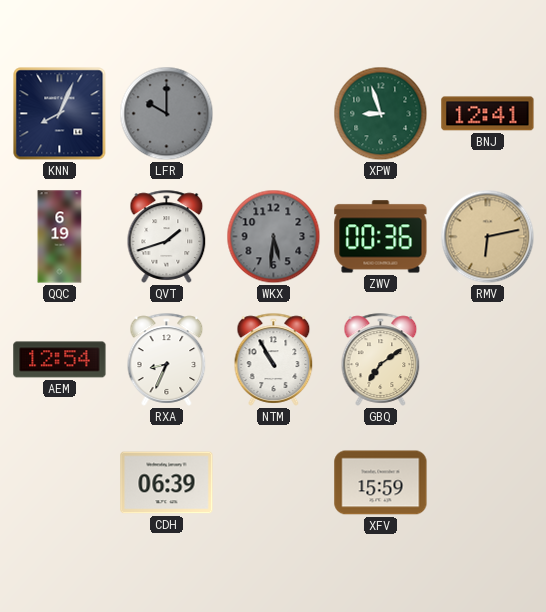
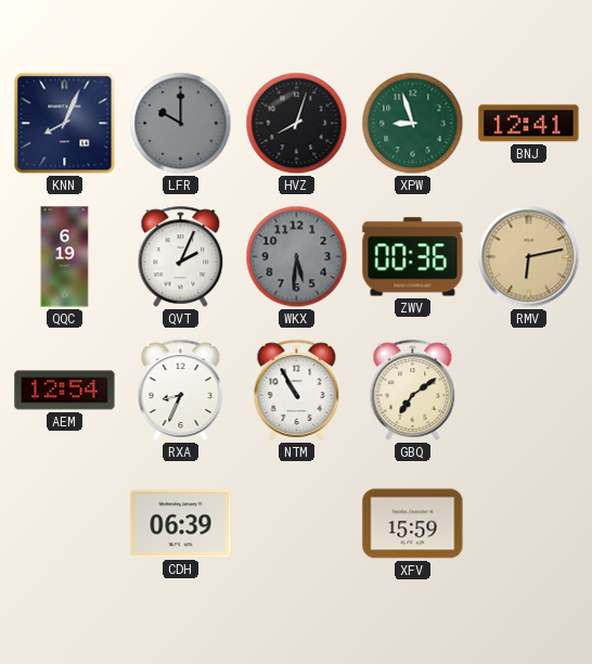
HVZ: none -> 8:03 (297, 124)
QVT: 1:42 -> 2:04 (181, 256)
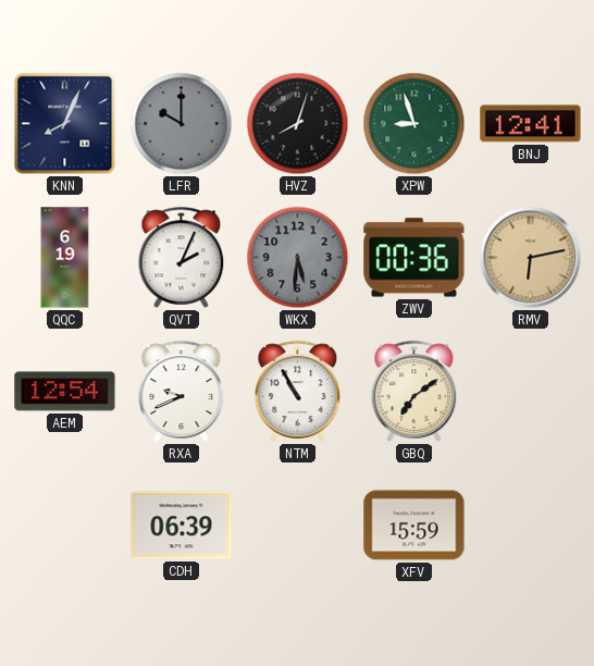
RXA: 8:34 -> 9:41 (182, 391)
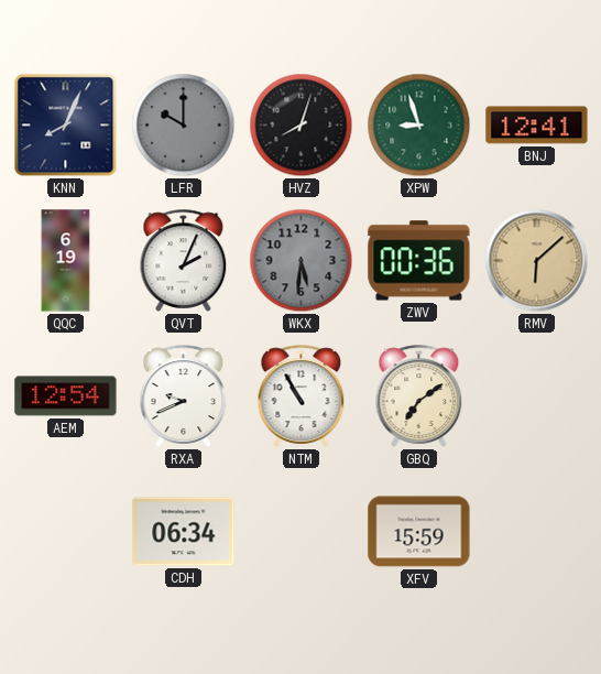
RMV: 6:13 -> 6:08 (537, 261)
CDH: 06:39 -> 06:34 (184, 532)
